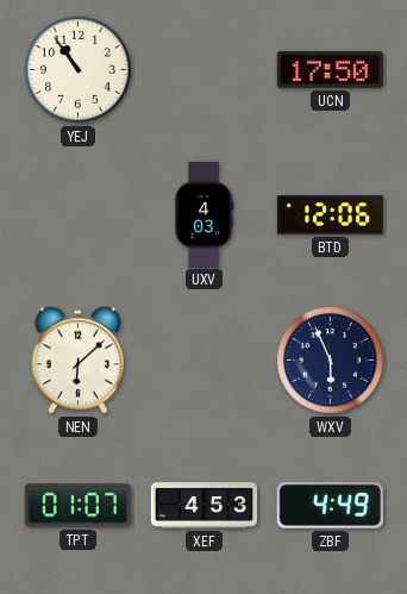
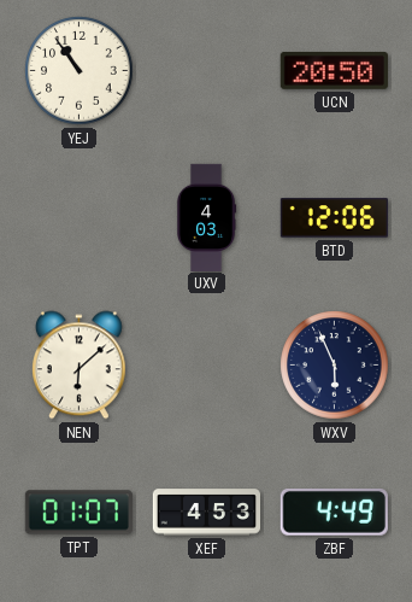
UCN: 17:50 -> 20:50 (334, 70)
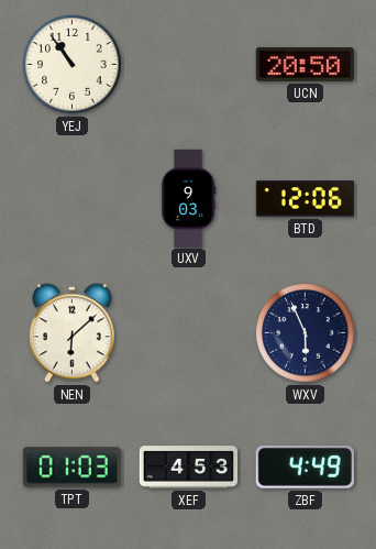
UXV: 4:03 -> 9:03 (188, 198)
TPT: 01:07 -> 01:03 (71, 468)
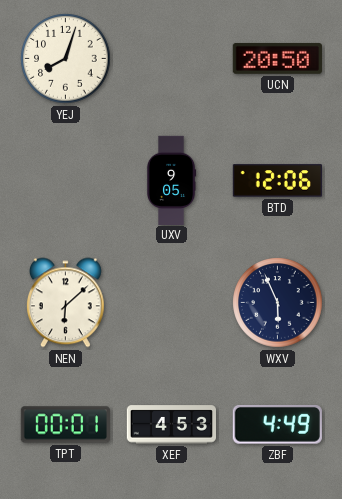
YEJ: 10:54 -> 8:03 (66, 59)
UXV: 9:03 -> 9:05 (171, 180)
TPT: 01:03 -> 00:01 (65, 425)
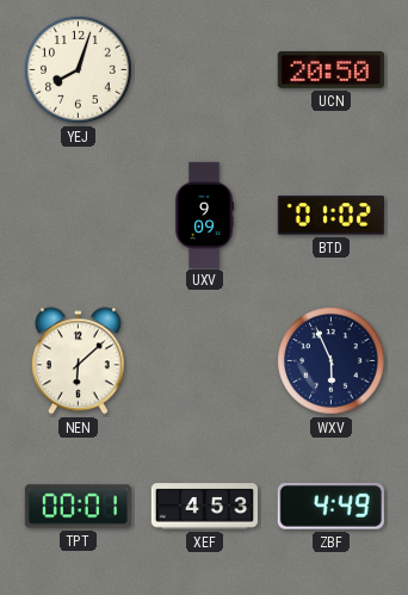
UXV: 9:05 -> 9:09 (204, 215)
BTD: 12:06 -> 01:02 (330, 216)
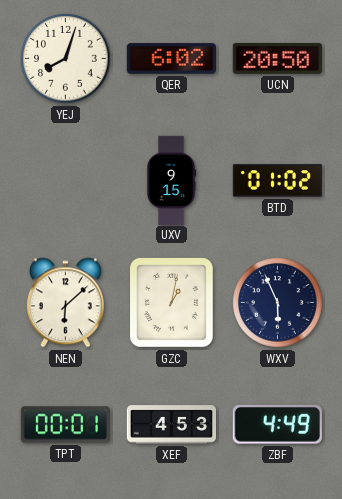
QER: none -> 6:02 (171, 59)
UXV: 9:09 -> 9:15 (171, 180)
GZC: none -> 1:02 (172, 303)
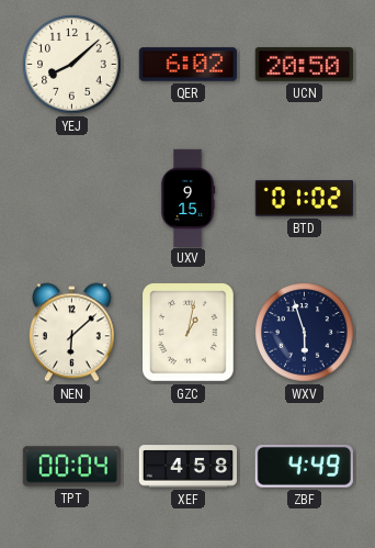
YEJ: 8:03 -> 8:08 (72, 65)
WXV: 5:56 -> 5:57 (305, 333)
TPT: 00:01 -> 00:04 (71, 467)
XEF: 4:53 -> 4:58 (187, 467)
